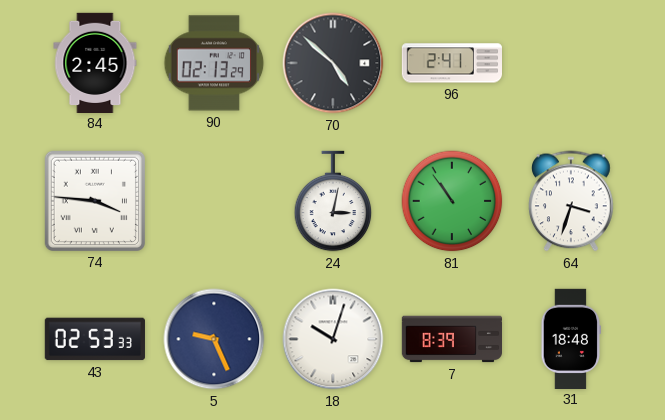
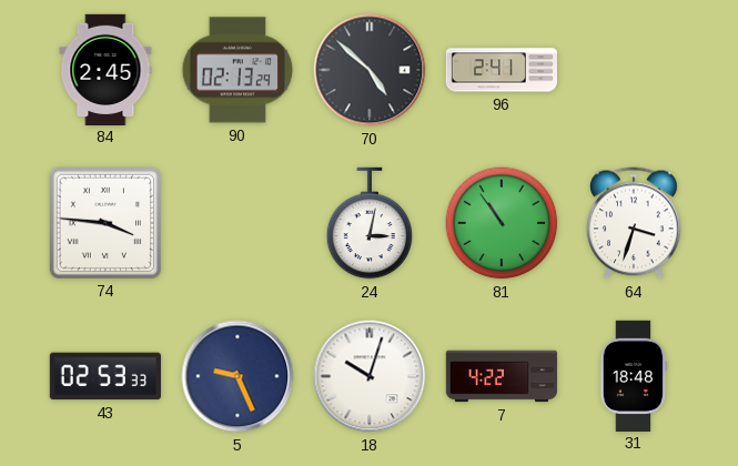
7: 8:39 -> 4:22 (501, 376)
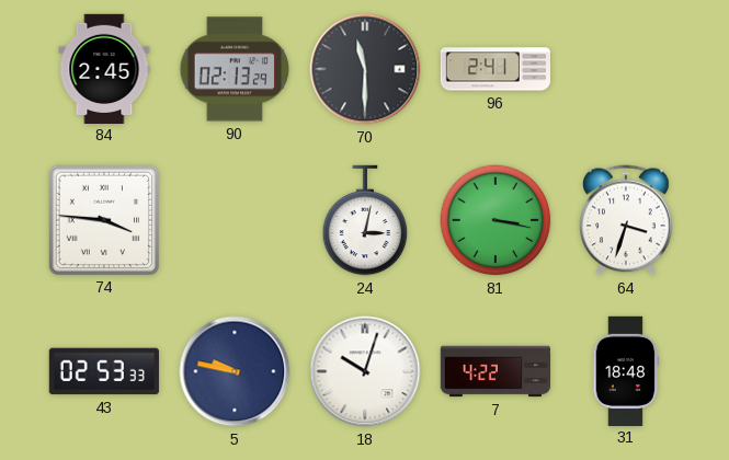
70: 4:52 -> 11:30 (365, 69)
81: 10:54 -> 3:17 (496, 220)
5: 9:26 -> 9:47 (235, 371)
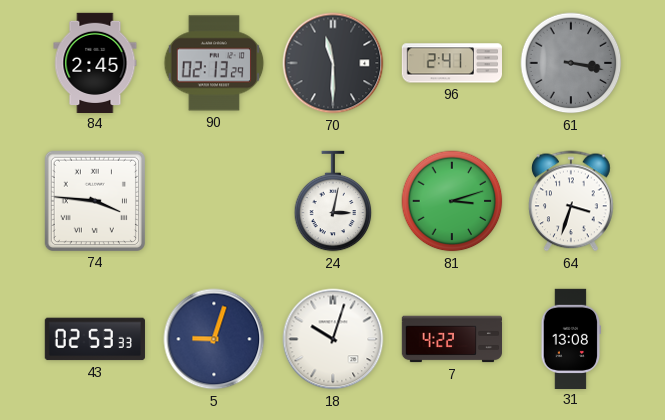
61: none -> 3:17 (571, 63)
81: 3:17 -> 3:12 (452, 201)
5: 9:47 -> 9:03 (214, 339)
31: 18:48 -> 13:08 (571, 338)
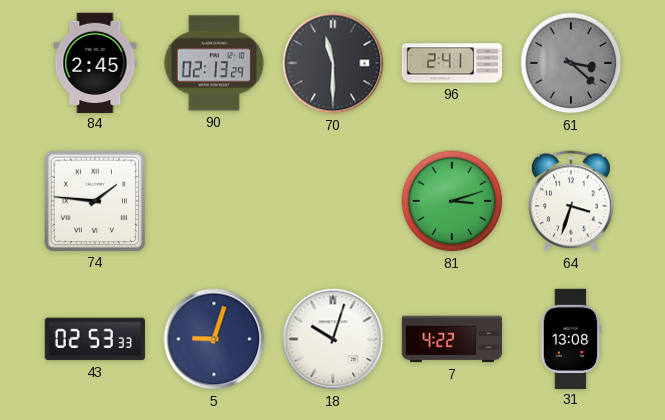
61: 3:17 -> 3:22 (571, 63)
74: 3:46 -> 1:46 (95, 201)
24: 3:02 -> none (333, 201)
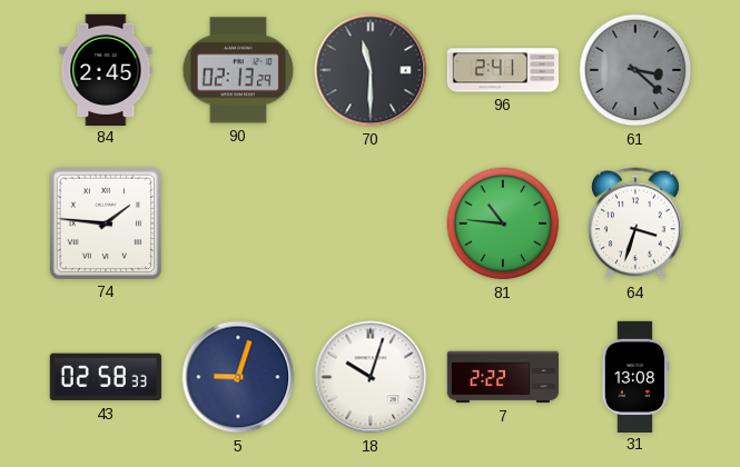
81: 3:12 -> 10:46 (503, 223)
43: 02:53 -> 02:58 (106, 377)
7: 4:22 -> 2:22 (502, 377)
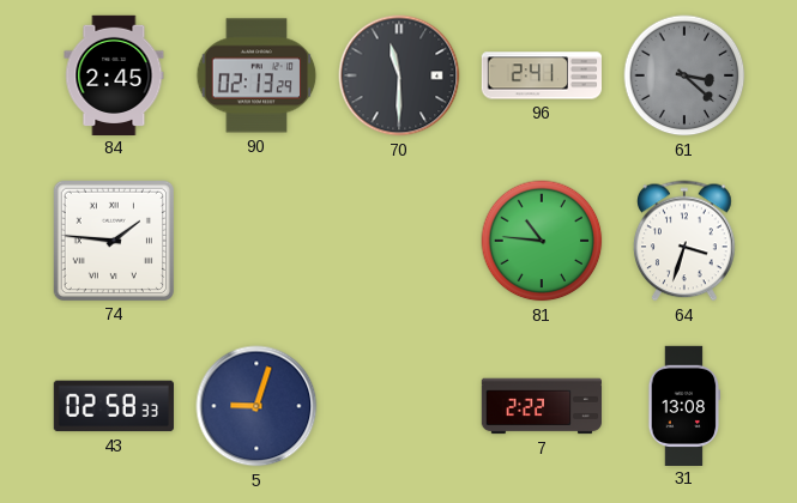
18: 10:03 -> none (371, 377)
